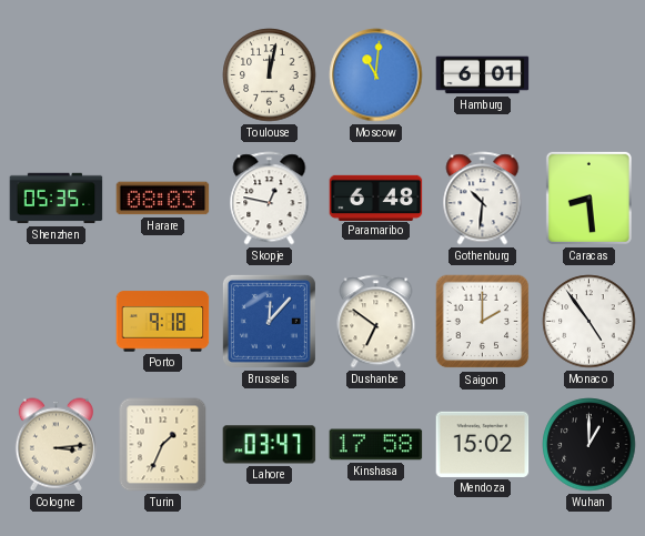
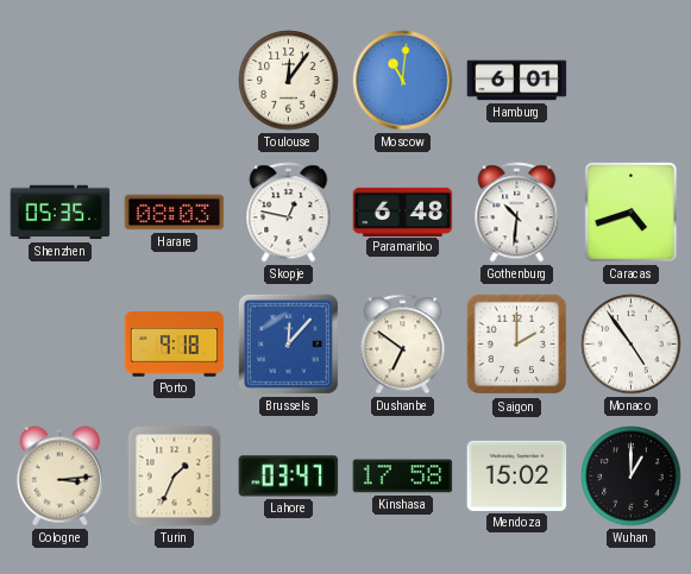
Toulouse: 12:02 -> 12:06 (289, 81)
Caracas: 8:29 -> 4:42 (630, 212)
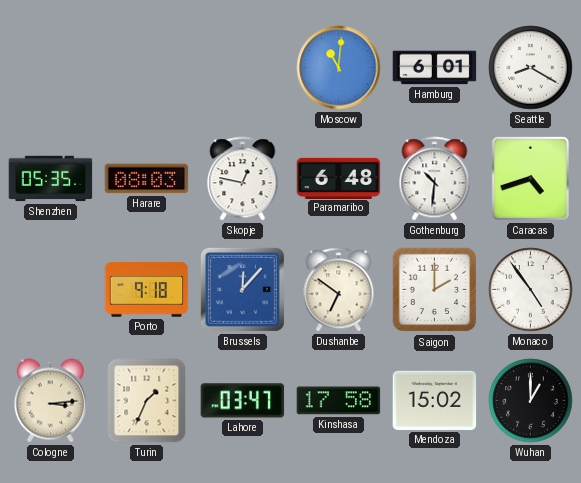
Toulouse: 12:06 -> none (289, 81)
Seattle: none -> 8:20 (531, 68)
